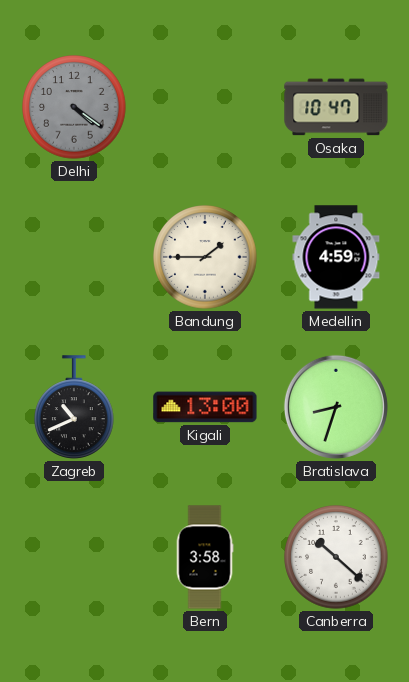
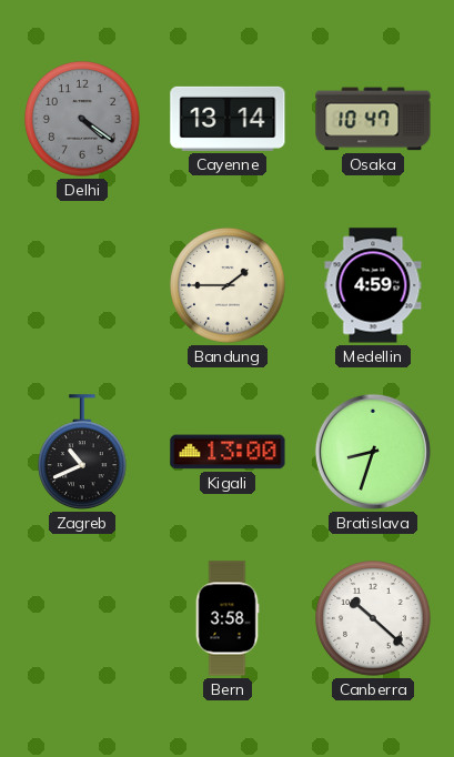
Cayenne: none -> 13:14 (228, 119)
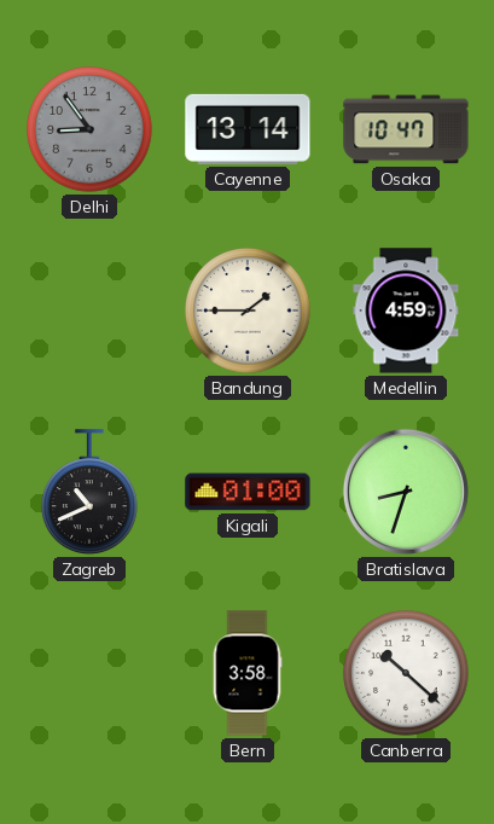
Delhi: 4:21 -> 8:54 (89, 129)
Kigali: 13:00 -> 01:00 (248, 492)
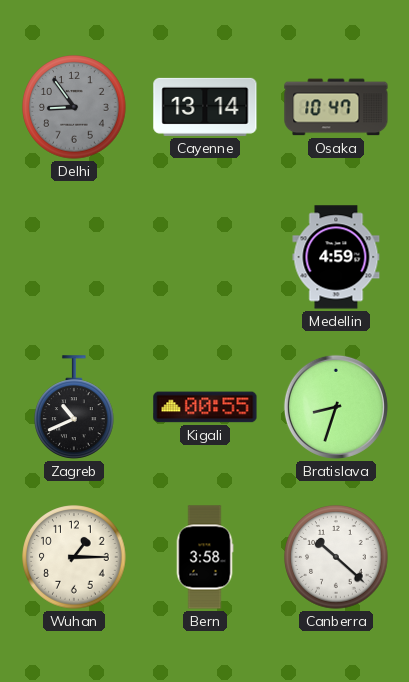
Bandung: 1:45 -> none (248, 311)
Kigali: 01:00 -> 00:55 (205, 407)
Wuhan: none -> 1:15 (74, 557)
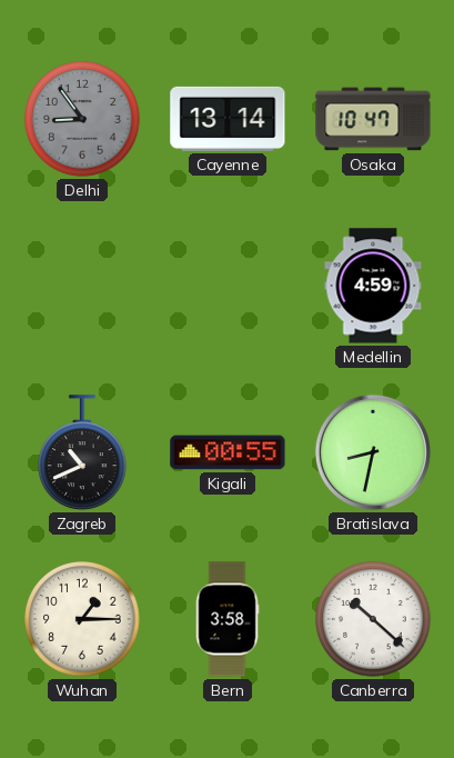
Bratislava: 8:33 -> 8:32 (373, 452)
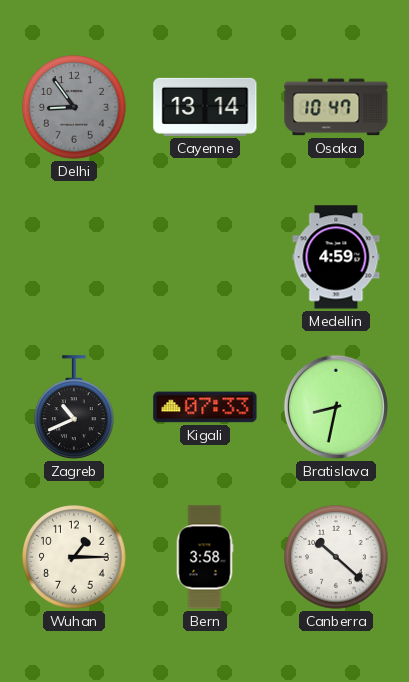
Kigali: 00:55 -> 07:33 (205, 407)
